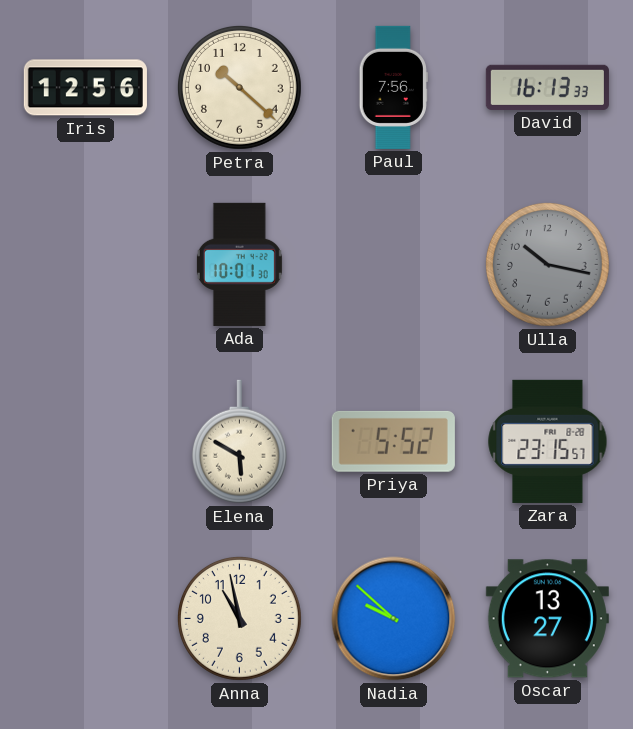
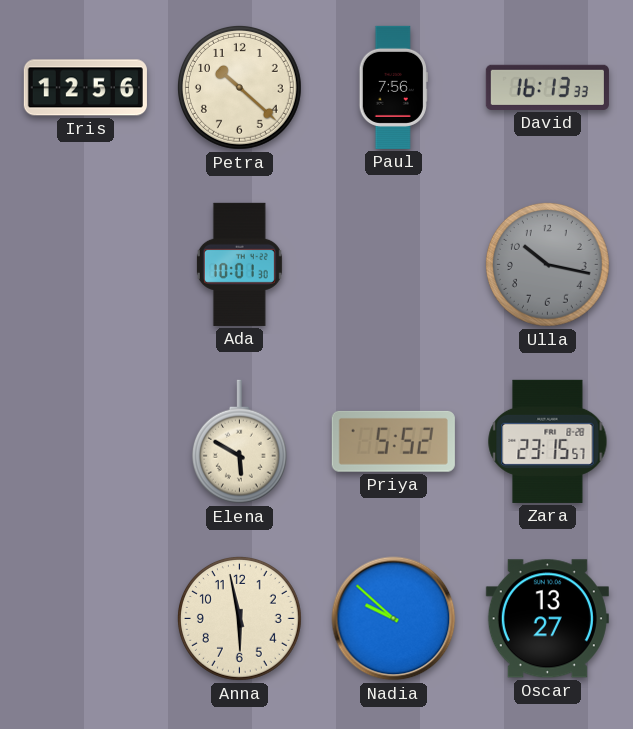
Anna: 10:58 -> 5:58 (239, 618)
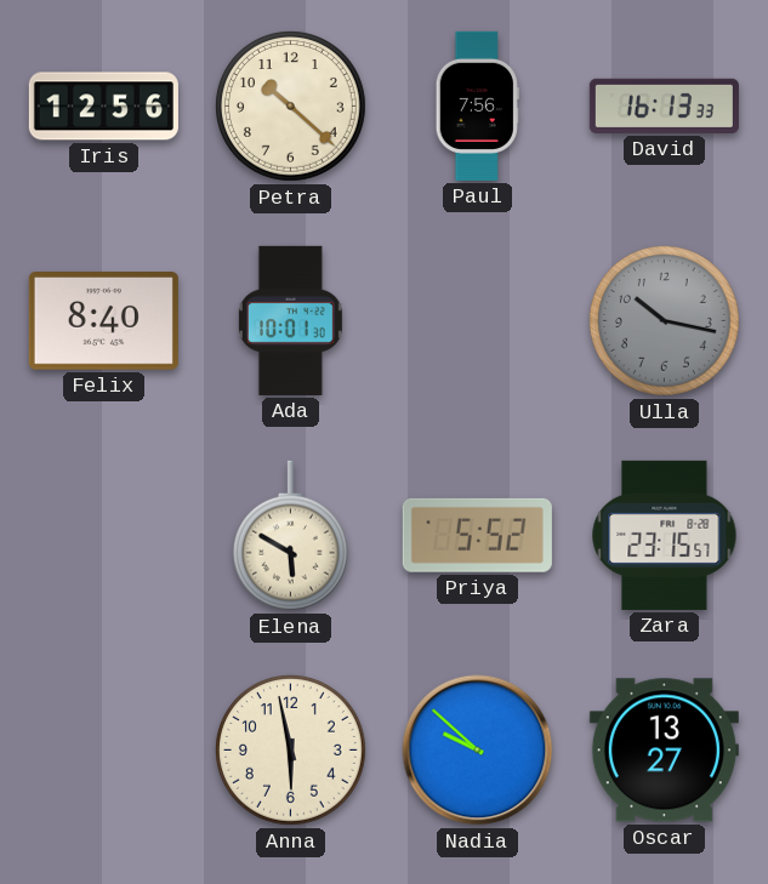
Felix: none -> 8:40 (103, 321)
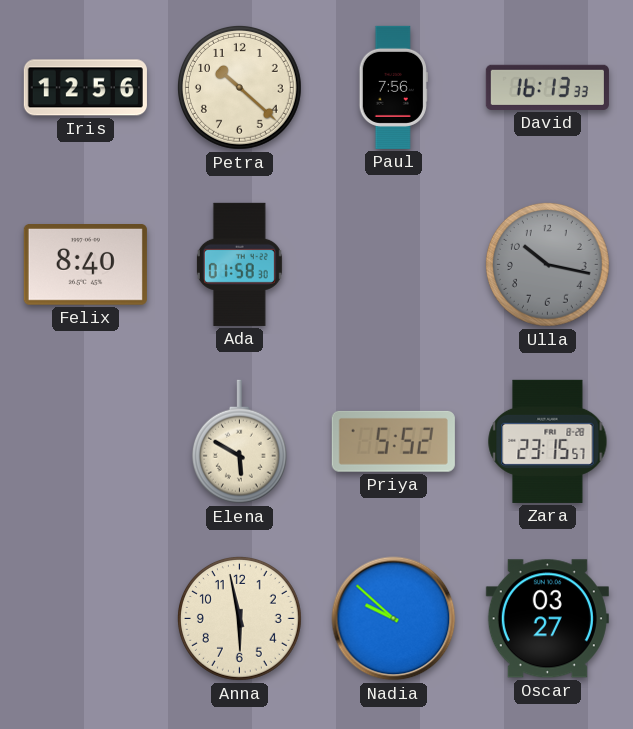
Ada: 10:01 -> 01:58 (239, 264)
Oscar: 13:27 -> 03:27 (547, 619)
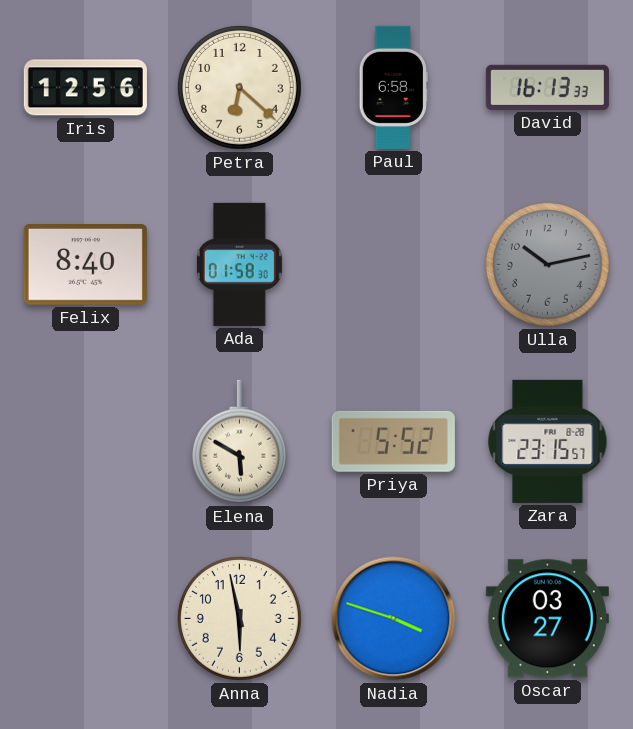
Petra: 10:22 -> 6:22 (239, 87)
Paul: 7:56 -> 6:58 (393, 87)
Ulla: 10:17 -> 10:13 (547, 264)
Nadia: 9:52 -> 3:48 (394, 619)
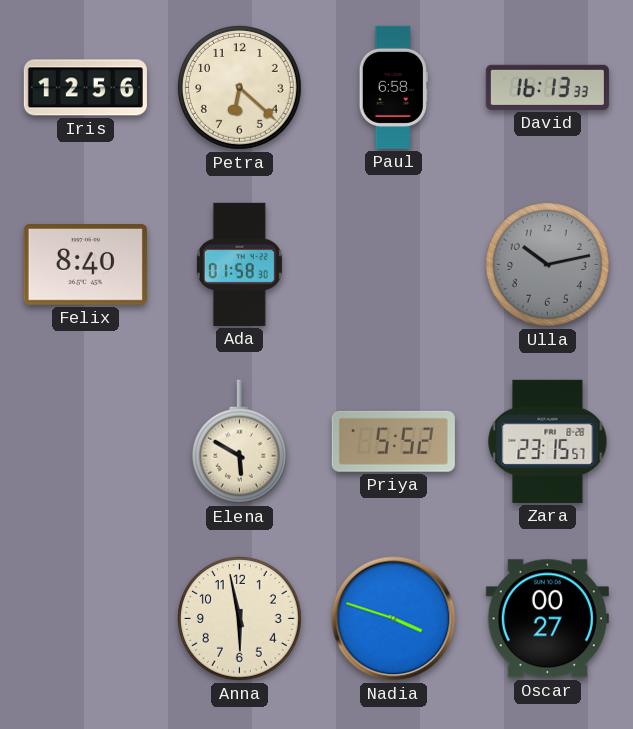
Oscar: 03:27 -> 00:27 (547, 619)
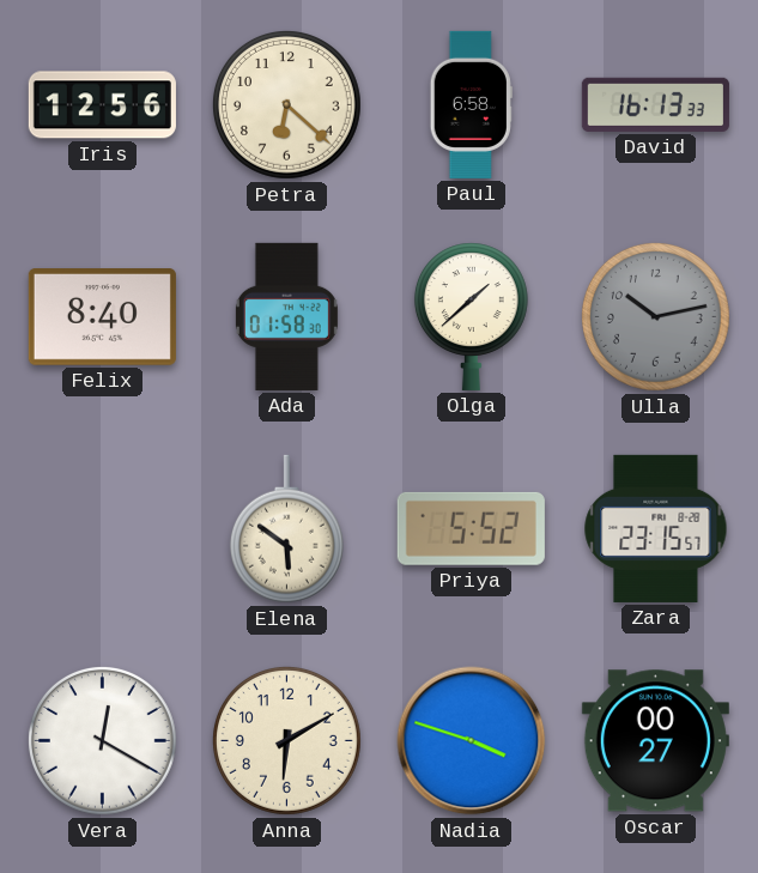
Olga: none -> 1:38 (471, 316)
Elena: 5:50 -> 5:51 (286, 529)
Vera: none -> 12:20 (102, 740)
Anna: 5:58 -> 6:10 (286, 740)
